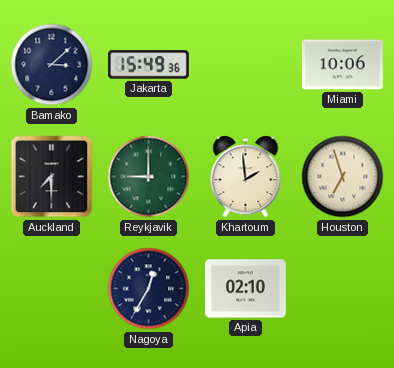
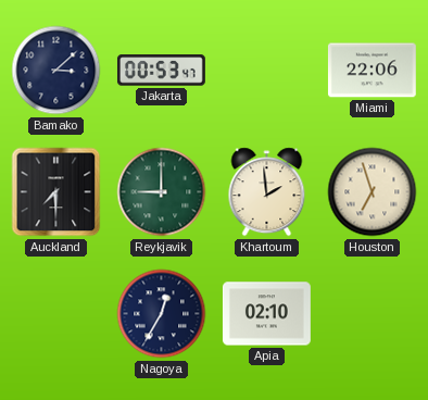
Jakarta: 15:49 -> 00:53 (161, 71)
Miami: 10:06 -> 22:06 (372, 71)
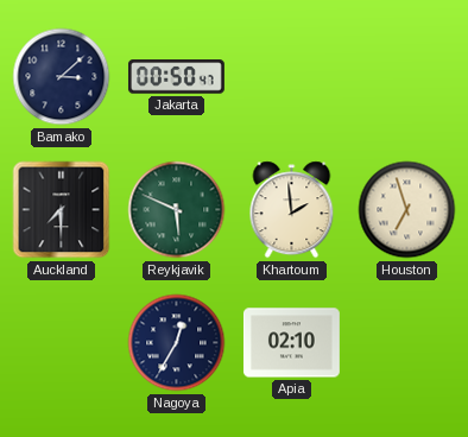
Jakarta: 00:53 -> 00:50 (176, 77)
Miami: 22:06 -> none (372, 71)
Reykjavik: 9:00 -> 5:49 (177, 210)
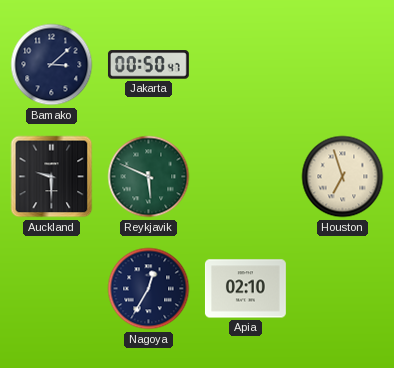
Auckland: 7:30 -> 9:30 (52, 177)
Khartoum: 1:59 -> none (292, 210)
